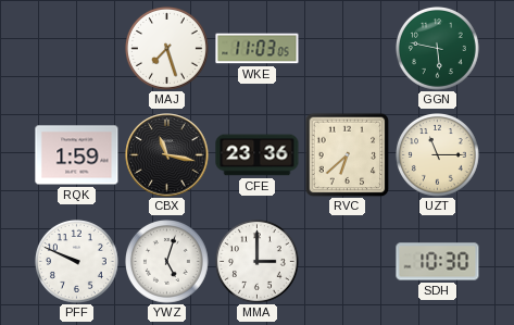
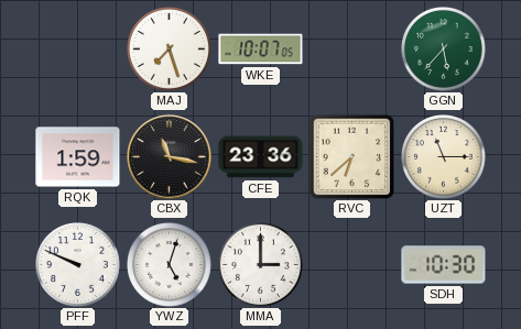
WKE: 11:03 -> 10:07 (261, 50)
GGN: 5:47 -> 5:37 (444, 50)
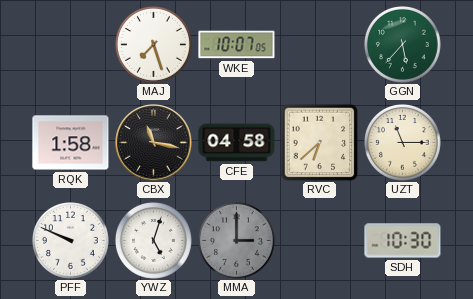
RQK: 1:59 -> 1:58 (71, 143)
CFE: 23:36 -> 04:58 (237, 143)
MMA dial: white -> grey (237, 241)
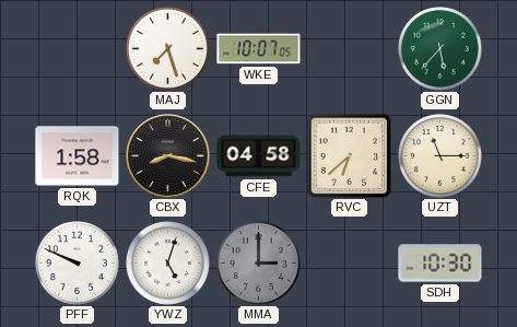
CBX: 11:17 -> 8:17 (168, 156)
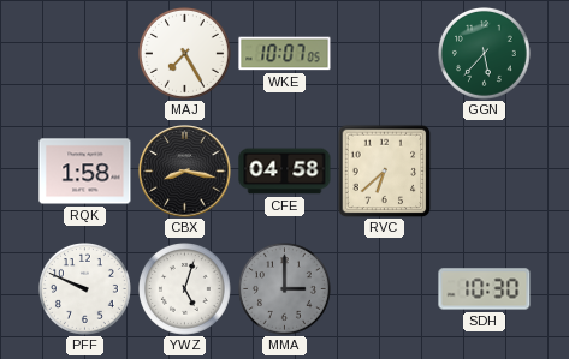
MAJ: 7:27 -> 7:25 (185, 54)
UZT: 11:15 -> none (440, 156)
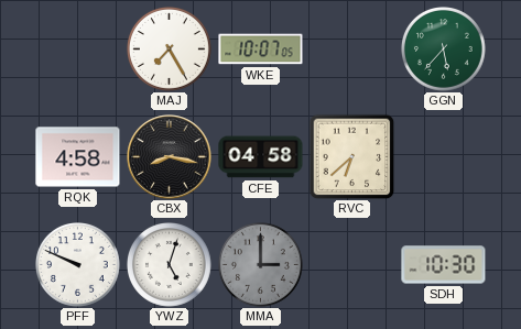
RQK: 1:58 -> 4:58 (78, 157)
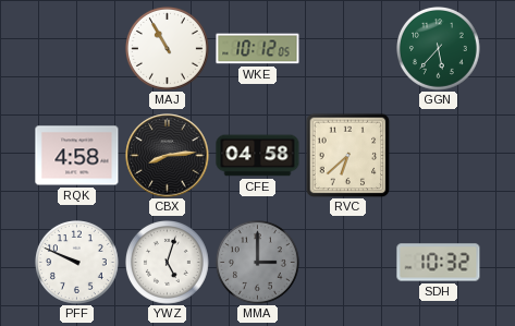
MAJ: 7:25 -> 10:55 (168, 49)
WKE: 10:07 -> 10:12 (258, 49)
CBX: 8:17 -> 8:14 (168, 156)
SDH: 10:30 -> 10:32 (439, 263)
